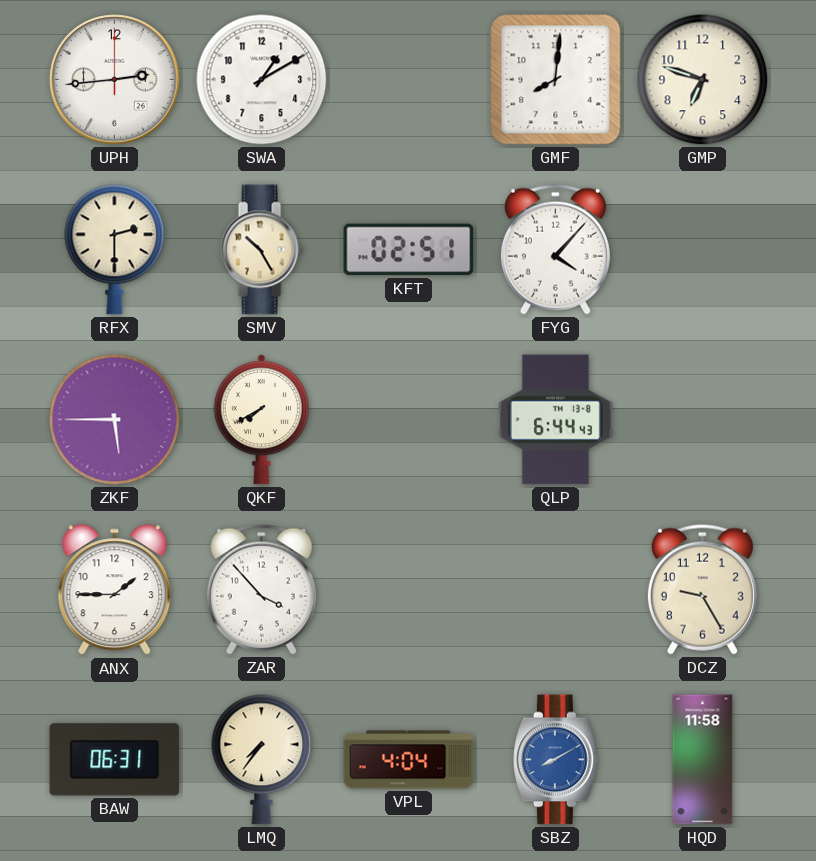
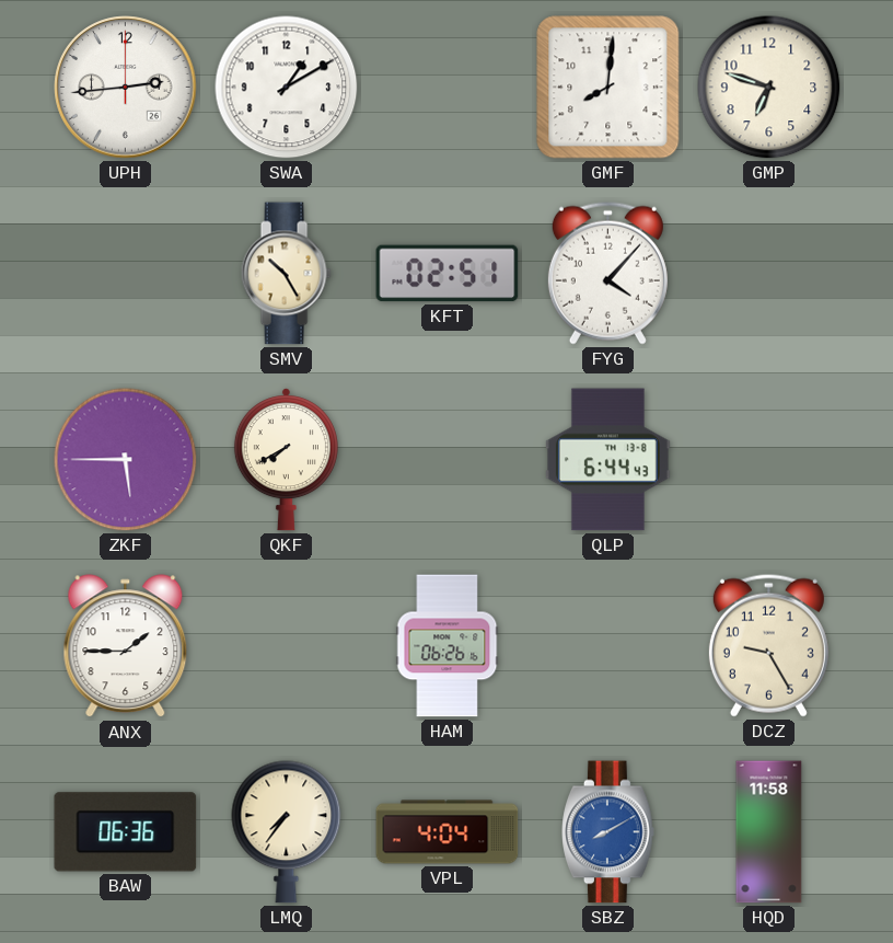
RFX: 2:30 -> none (115, 250)
ZAR: 3:53 -> none (261, 589)
HAM: none -> 06:26 (448, 646)
BAW: 06:31 -> 06:36 (126, 832)
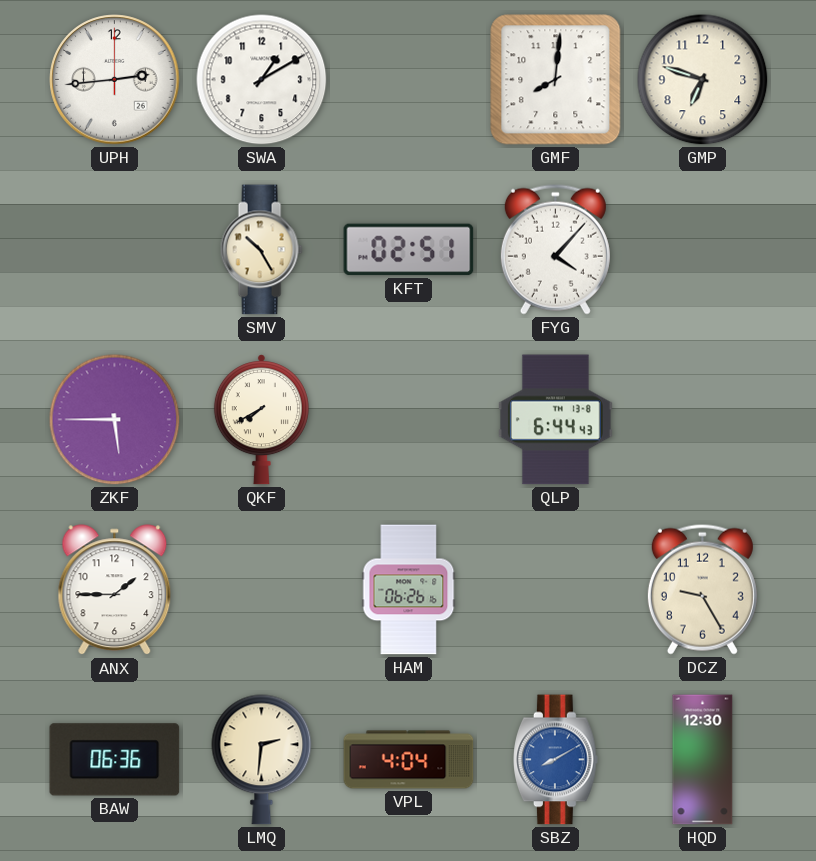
LMQ: 7:36 -> 2:31 (262, 760)
HQD: 11:58 -> 12:30 (703, 760)
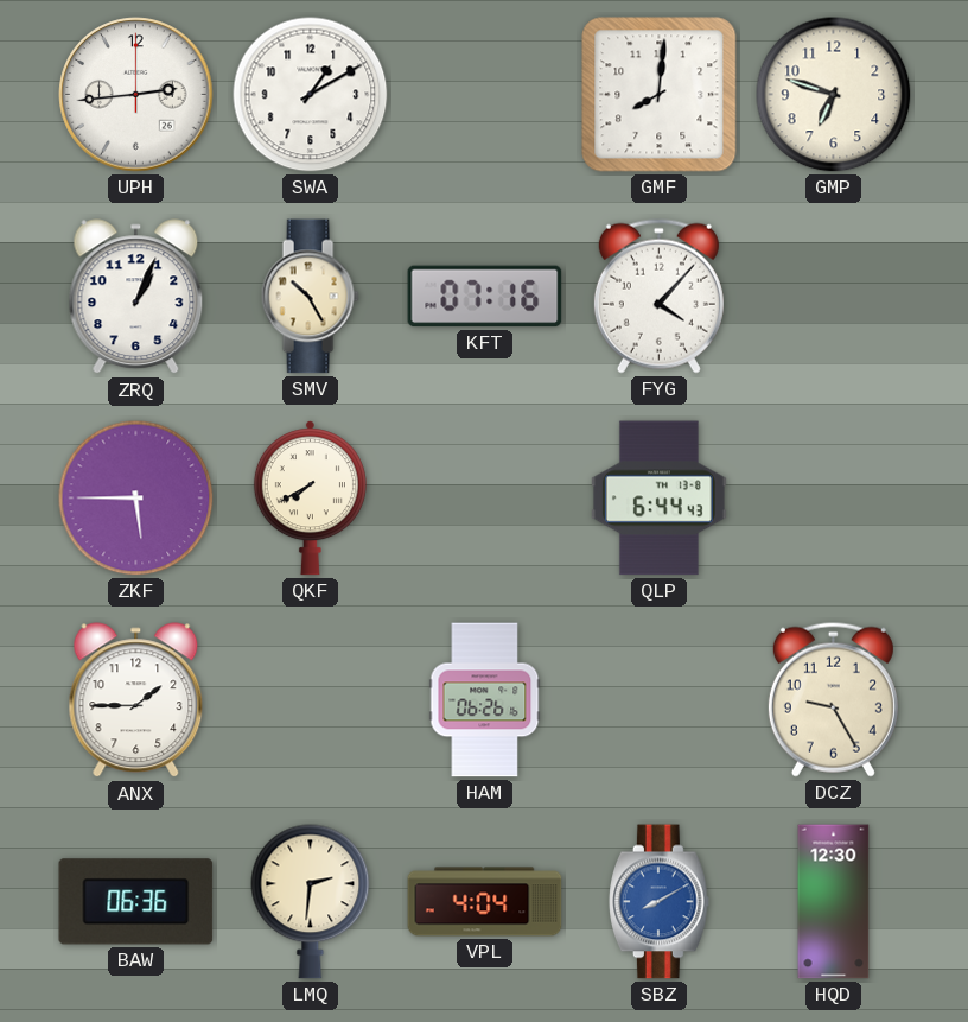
ZRQ: none -> 1:04 (136, 297)
KFT: 02:51 -> 07:16 (485, 297)
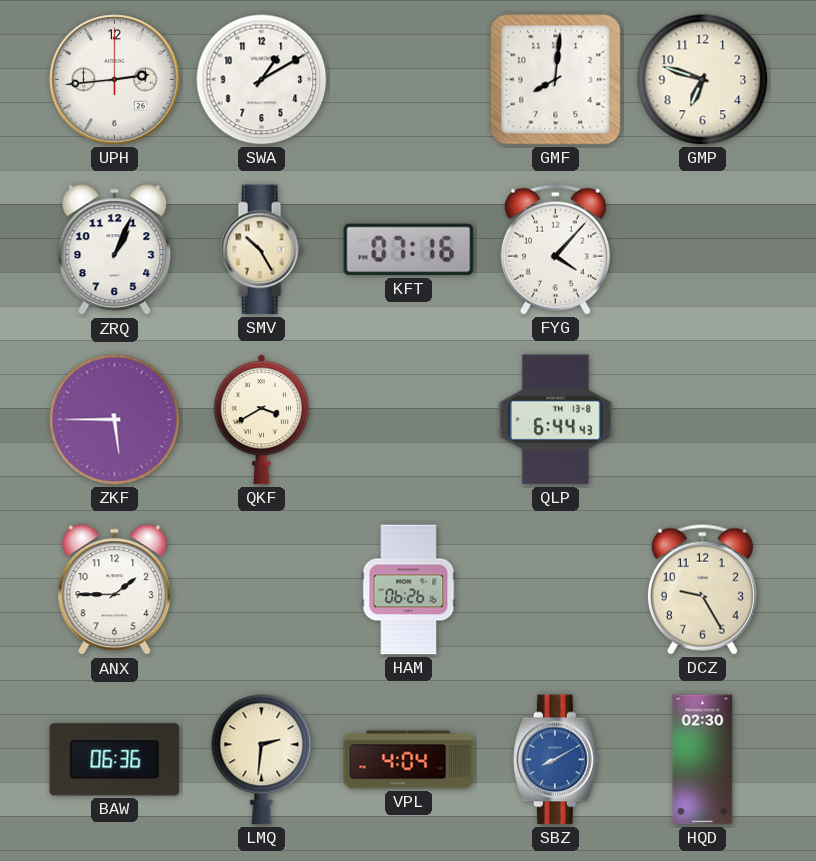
QKF: 7:40 -> 3:40 (261, 420)
HQD: 12:30 -> 02:30 (703, 760)
